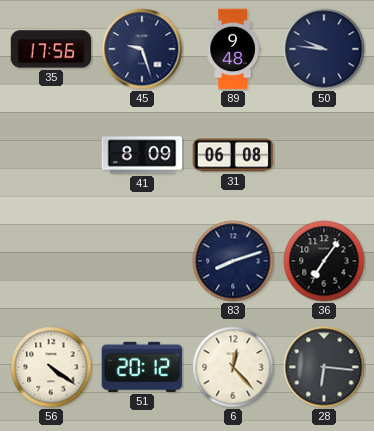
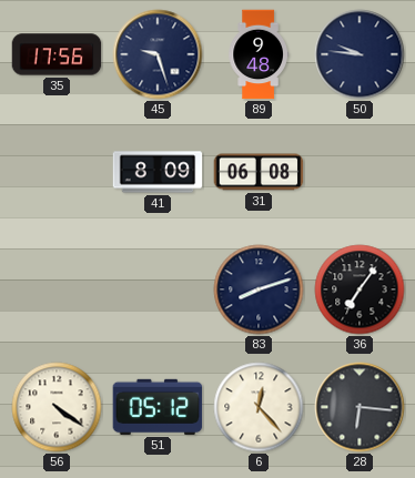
51: 20:12 -> 05:12 (158, 407)
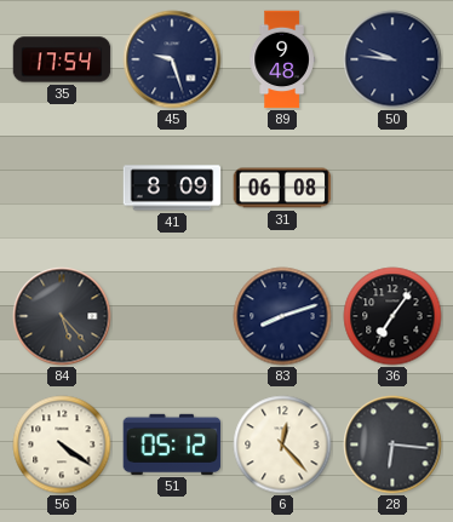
35: 17:56 -> 17:54 (62, 59)
84: none -> 5:23 (62, 316)
